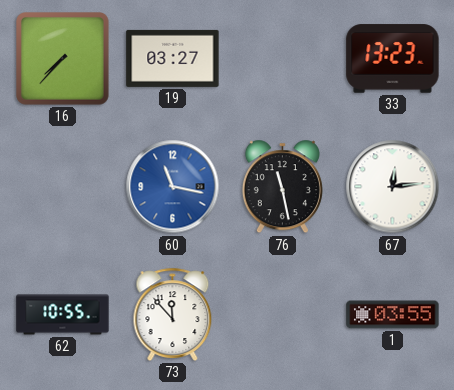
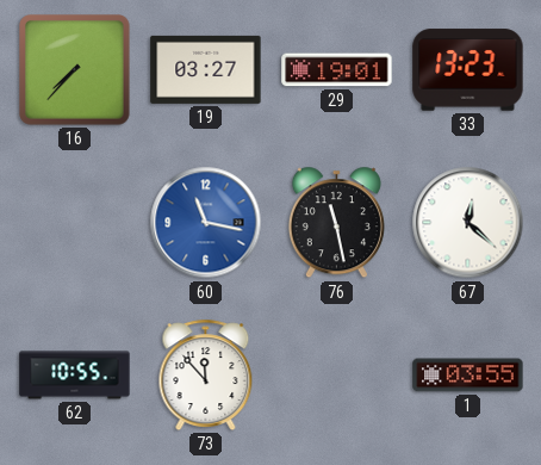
29: none -> 19:01 (337, 70)
67: 12:14 -> 12:22 (468, 223)
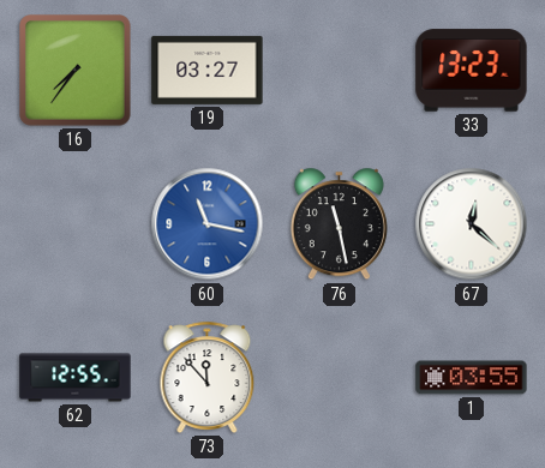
16: 7:37 -> 7:36 (76, 71)
29: 19:01 -> none (337, 70)
62: 10:55 -> 12:55 (76, 378)
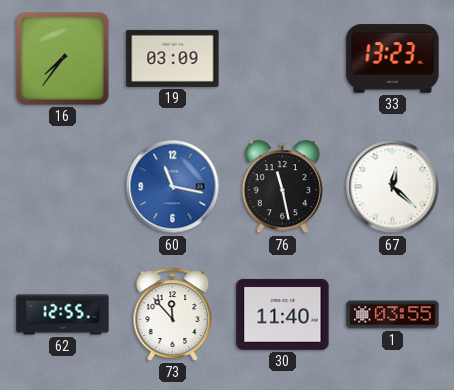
19: 03:27 -> 03:09 (173, 58)
30: none -> 11:40 (283, 314)
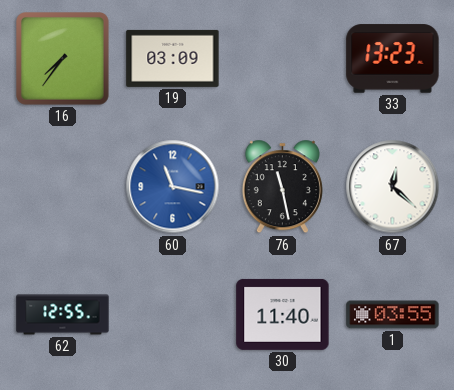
73: 11:53 -> none (173, 314)
